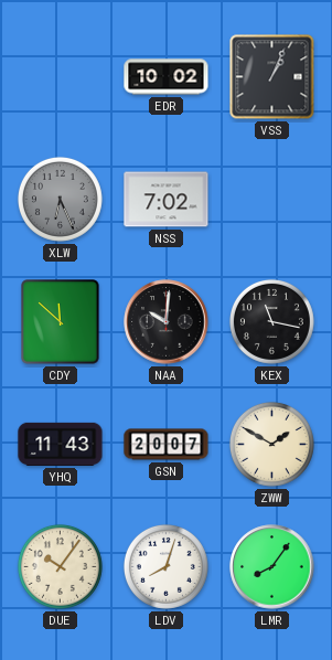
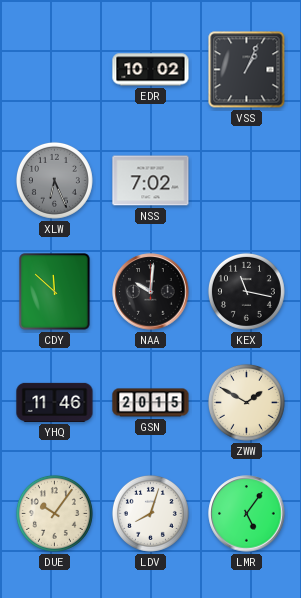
YHQ: 11:43 -> 11:46 (55, 402)
GSN: 20:07 -> 20:15 (151, 403)
LMR: 8:06 -> 5:06 (247, 514)
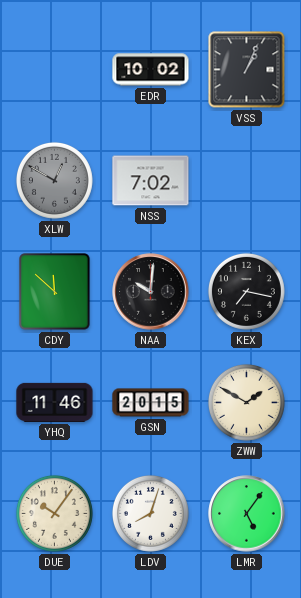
XLW: 6:26 -> 12:50 (54, 180)
KEX: 11:17 -> 7:17 (246, 291)
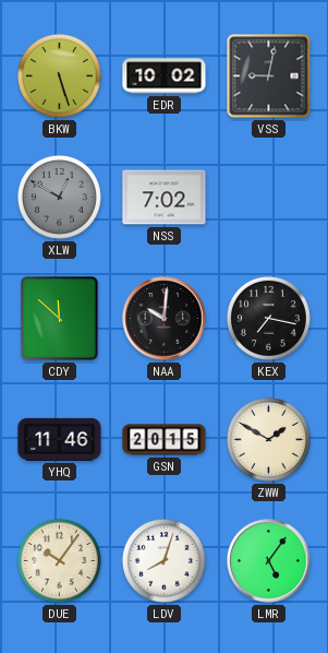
BKW: none -> 5:27 (59, 75)
VSS: 1:04 -> 9:02 (269, 76)
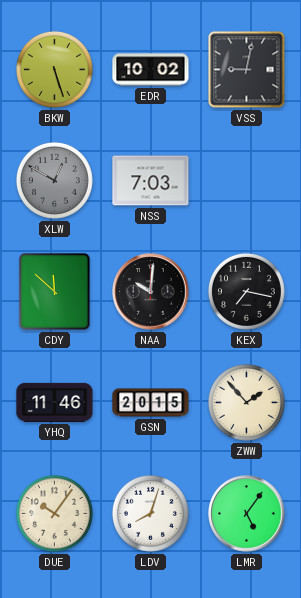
NSS: 7:02 -> 7:03 (151, 181)
ZWW: 1:50 -> 1:53 (246, 402)
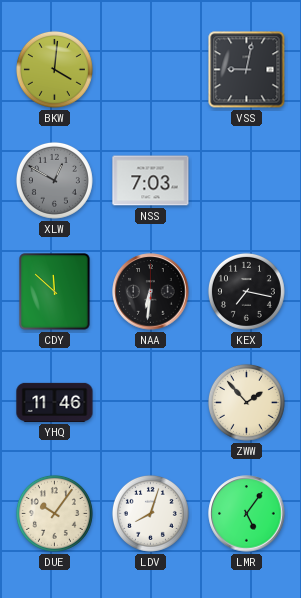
BKW: 5:27 -> 4:01 (54, 69)
EDR: 10:02 -> none (151, 70)
NAA: 10:01 -> 6:31 (151, 292)
GSN: 20:15 -> none (151, 403)
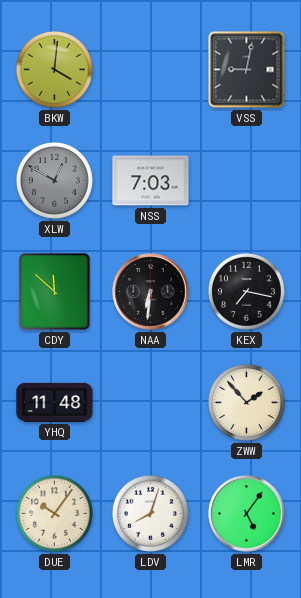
YHQ: 11:46 -> 11:48 (55, 402)
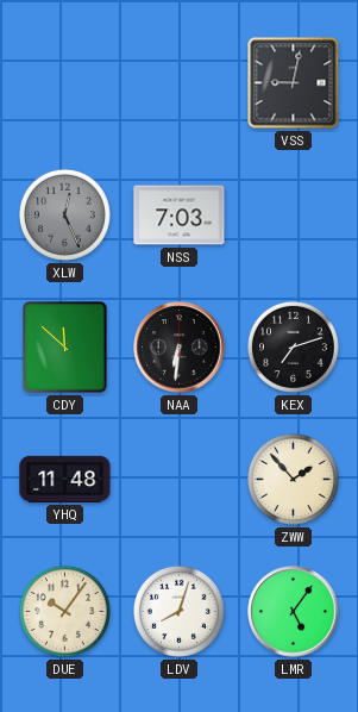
BKW: 4:01 -> none (54, 69)
XLW: 12:50 -> 12:26 (64, 214)
KEX: 7:17 -> 7:12 (293, 346)
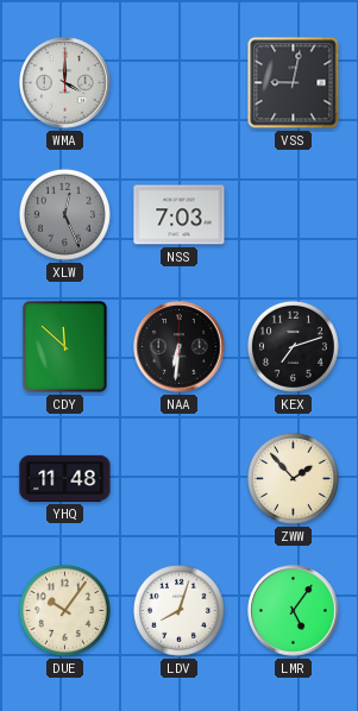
WMA: none -> 4:00 (65, 83)
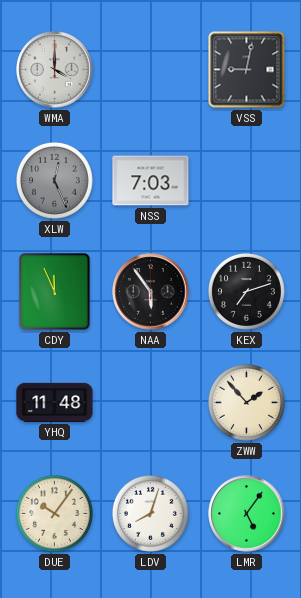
CDY: 11:52 -> 11:56 (55, 292)
NAA: 6:31 -> 5:54 (151, 292)
